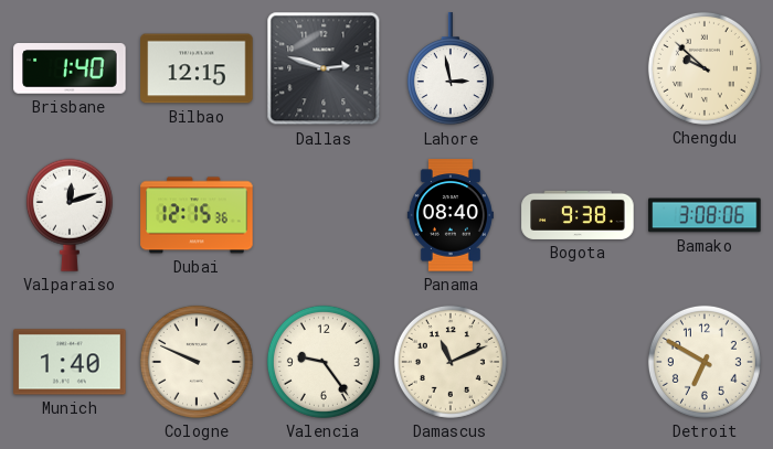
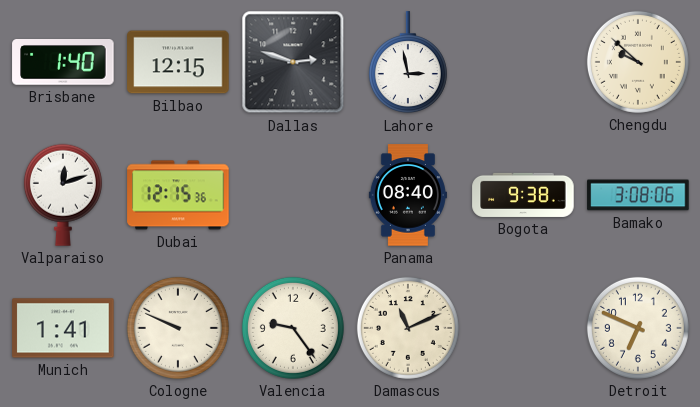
Munich: 1:40 -> 1:41 (63, 328)
Detroit: 6:50 -> 6:49 (638, 328)
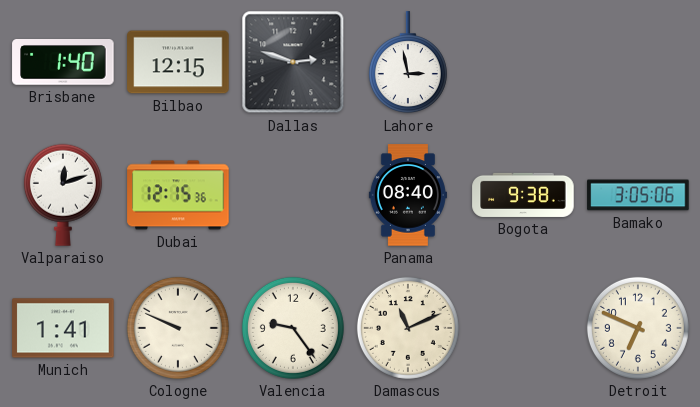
Chengdu: 9:52 -> none (638, 62)
Bamako: 3:08 -> 3:05 (638, 195)
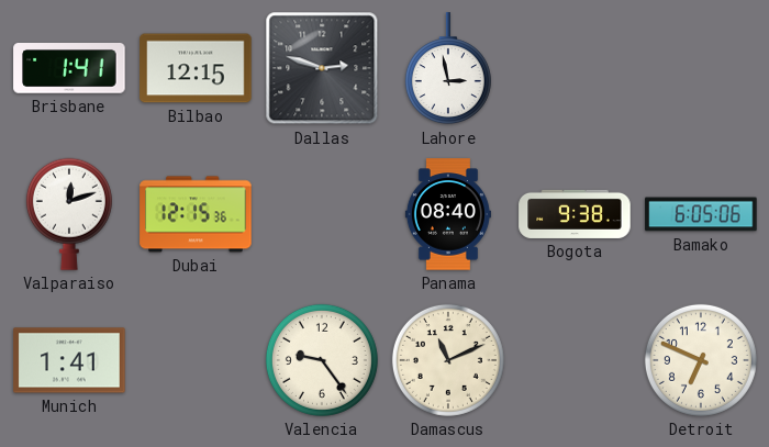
Brisbane: 1:40 -> 1:41 (69, 68)
Bamako: 3:05 -> 6:05 (701, 214)
Cologne: 9:49 -> none (178, 328)
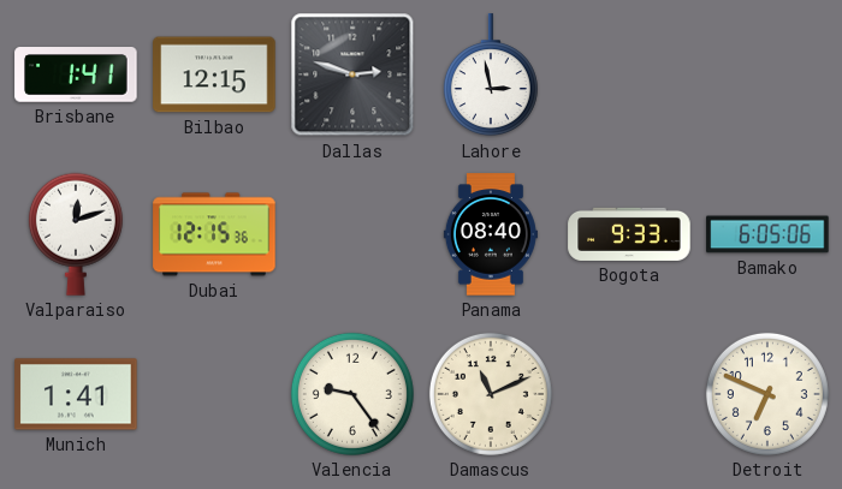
Bogota: 9:38 -> 9:33 (629, 234)
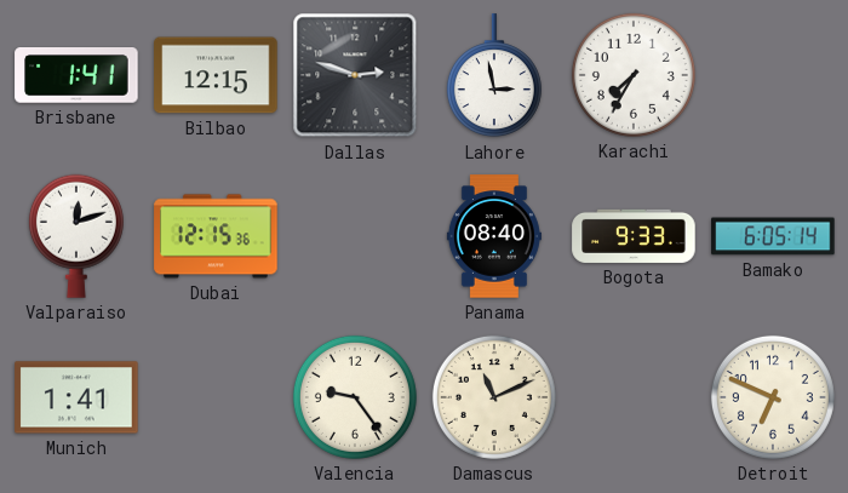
Karachi: none -> 7:35 (634, 75)
Bamako: 6:05:06 -> 6:05:14 (773, 236)
